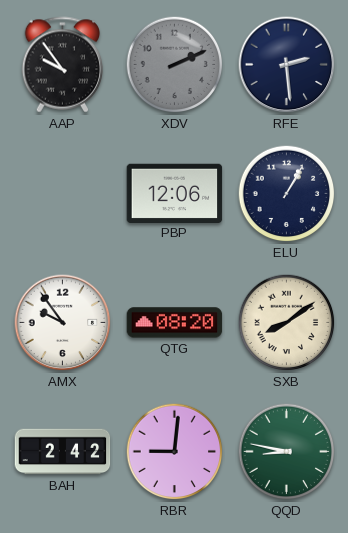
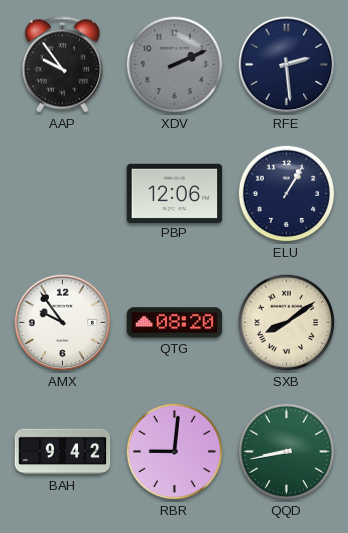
BAH: 2:42 -> 9:42 (63, 452)
QQD: 8:47 -> 8:43 (287, 452)
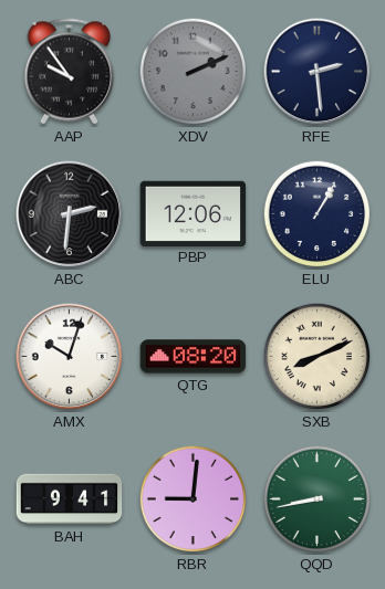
ABC: none -> 2:31 (70, 214)
AMX: 9:54 -> 10:03 (70, 357)
SXB: 8:09 -> 8:11 (318, 357)
BAH: 9:42 -> 9:41 (70, 499)
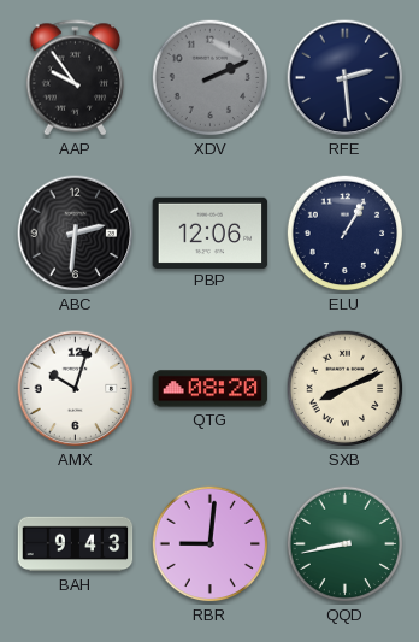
BAH: 9:41 -> 9:43 (76, 544)
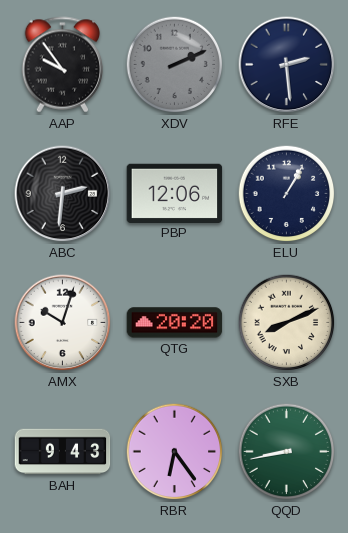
QTG: 08:20 -> 20:20 (175, 323)
RBR: 9:01 -> 6:24 (175, 452)
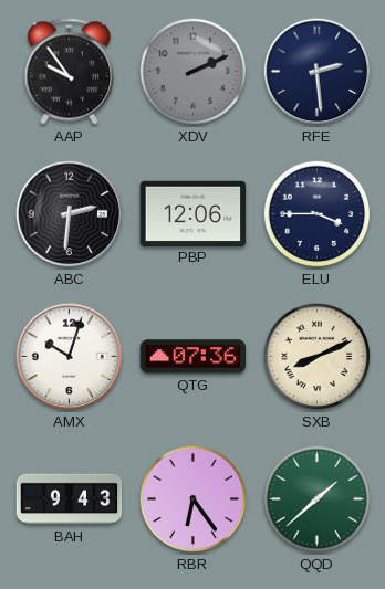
ELU: 1:05 -> 3:45 (318, 214)
QTG: 20:20 -> 07:36 (194, 357)
QQD: 8:43 -> 1:38 (318, 499)
